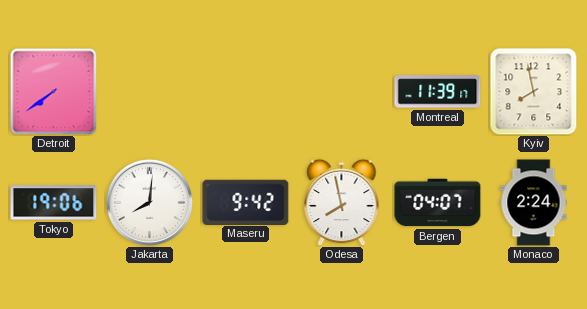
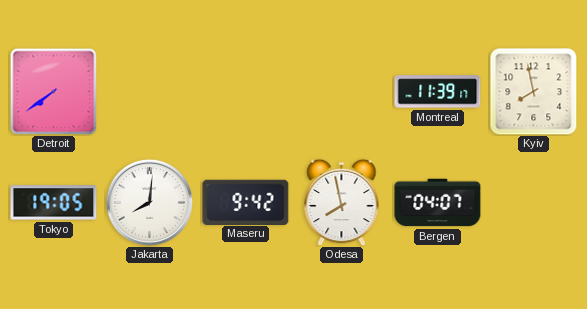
Tokyo: 19:06 -> 19:05 (54, 203)
Monaco: 2:24 -> none (534, 203)
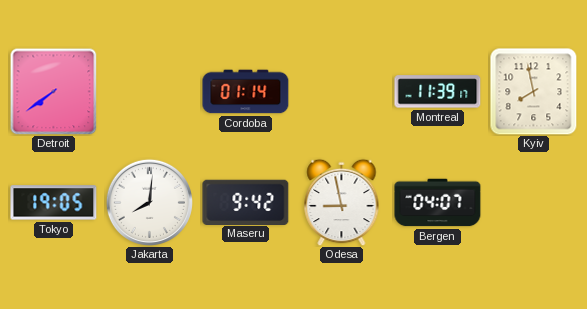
Cordoba: none -> 01:14 (246, 92)
Odesa: 7:58 -> 8:58 (342, 202)
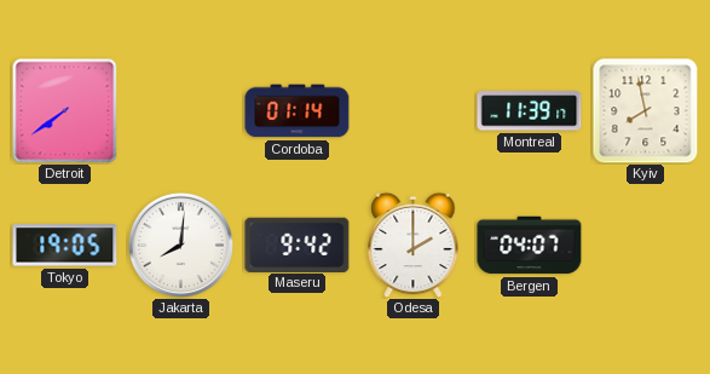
Odesa: 8:58 -> 2:00 (414, 244)
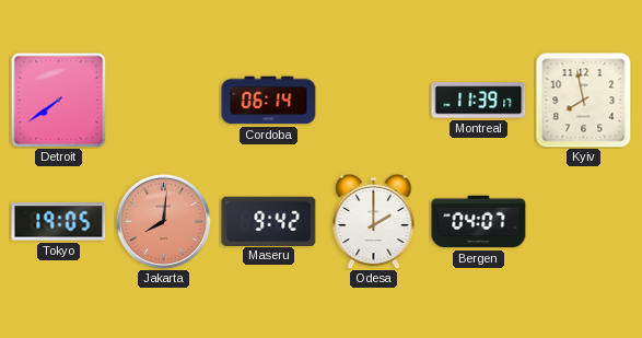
Cordoba: 01:14 -> 06:14 (269, 101)
Jakarta dial: white -> salmon (163, 221)
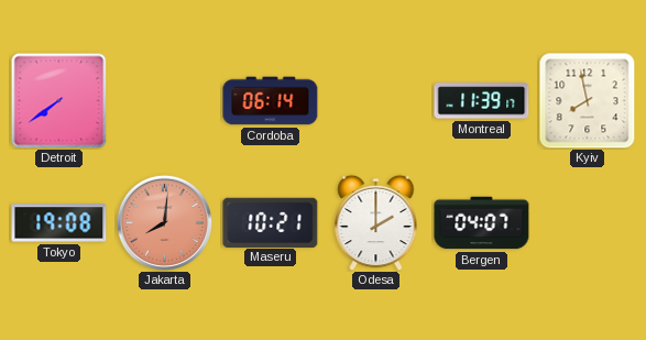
Tokyo: 19:05 -> 19:08 (59, 223)
Maseru: 9:42 -> 10:21 (271, 222)
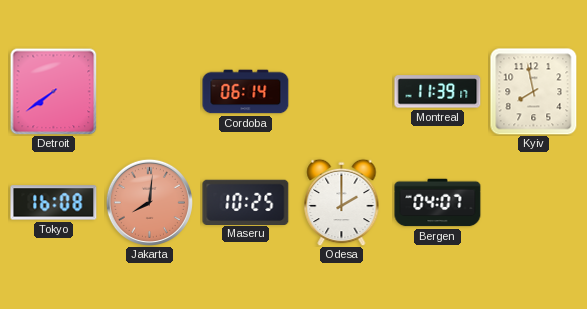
Tokyo: 19:08 -> 16:08 (54, 203)
Maseru: 10:21 -> 10:25 (246, 202)
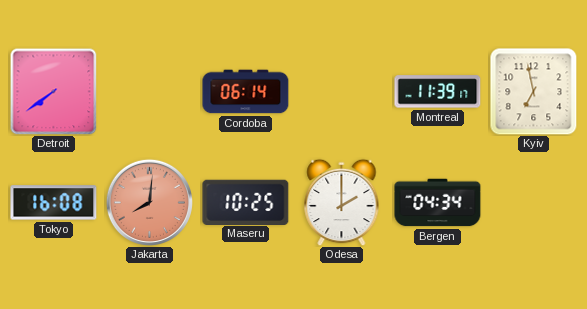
Kyiv: 7:58 -> 6:58 (534, 92)
Bergen: 04:07 -> 04:34 (438, 203)
